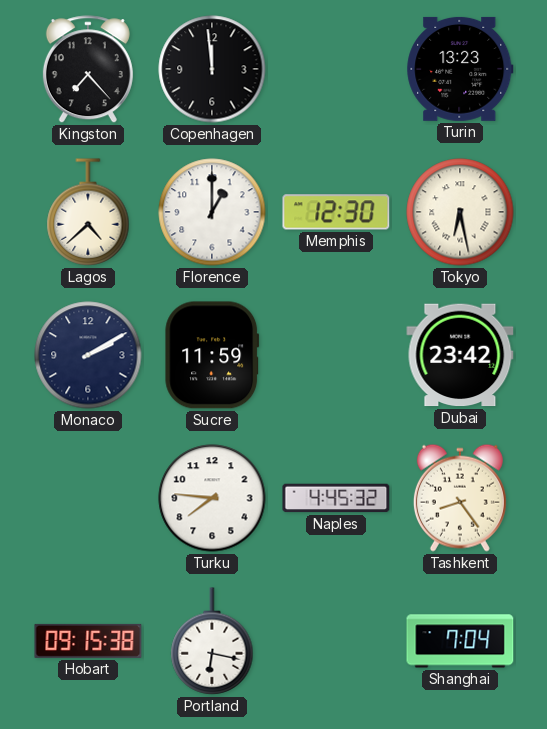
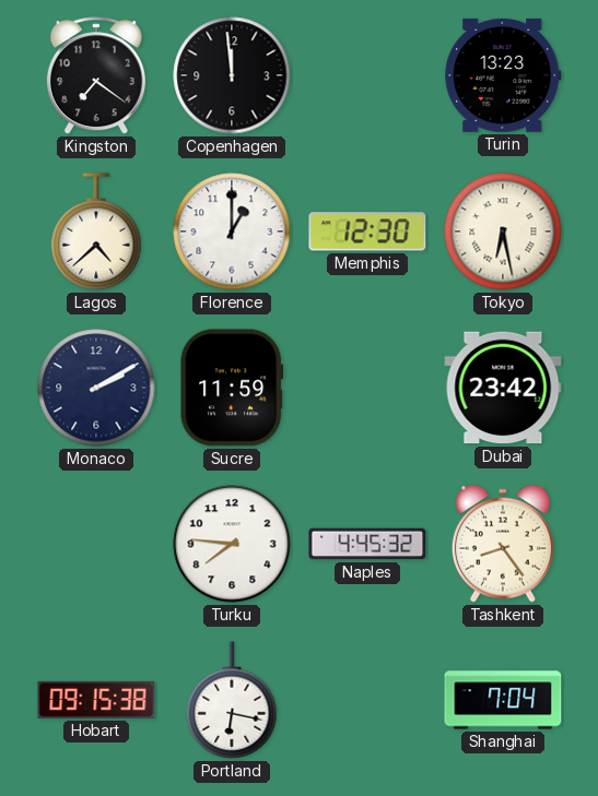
Kingston: 7:23 -> 7:21 (96, 76)
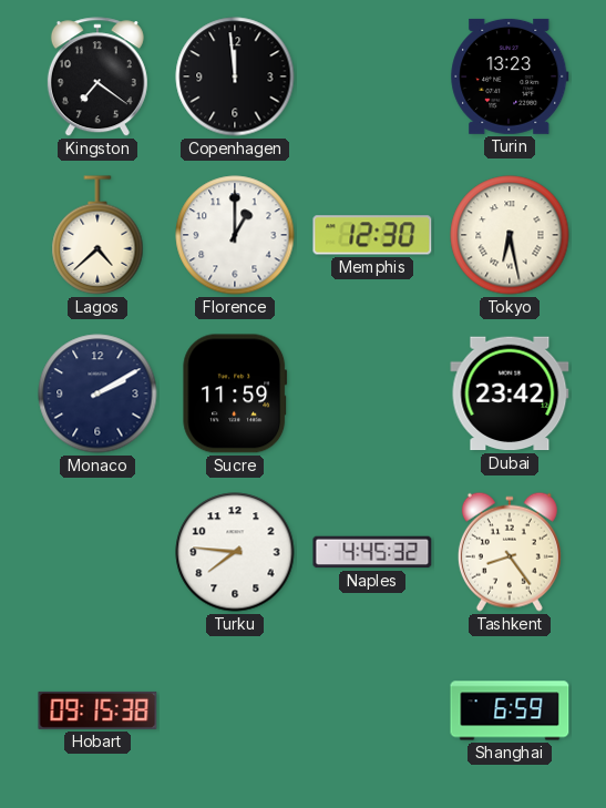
Portland: 6:17 -> none (232, 700)
Shanghai: 7:04 -> 6:59 (510, 710)
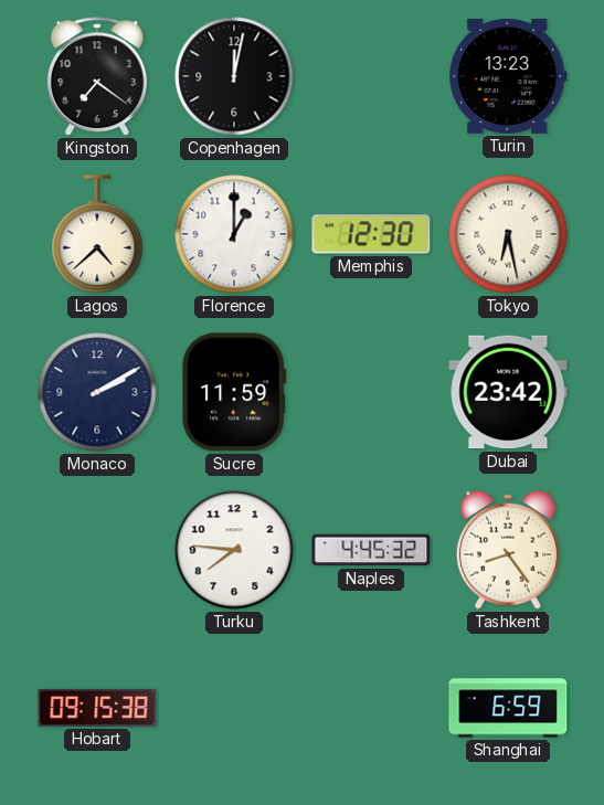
Copenhagen: 11:59 -> 12:02 (234, 76)
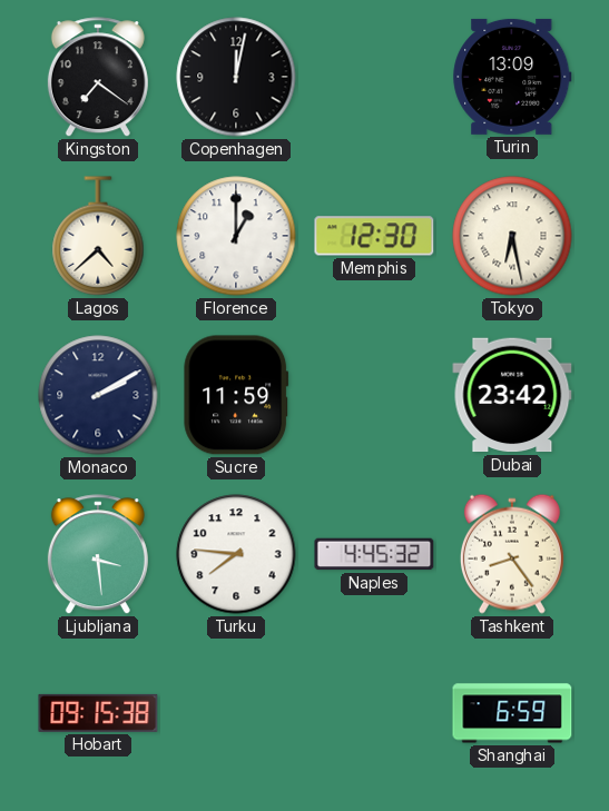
Turin: 13:23 -> 13:09 (512, 77)
Ljubljana: none -> 3:29 (98, 555)
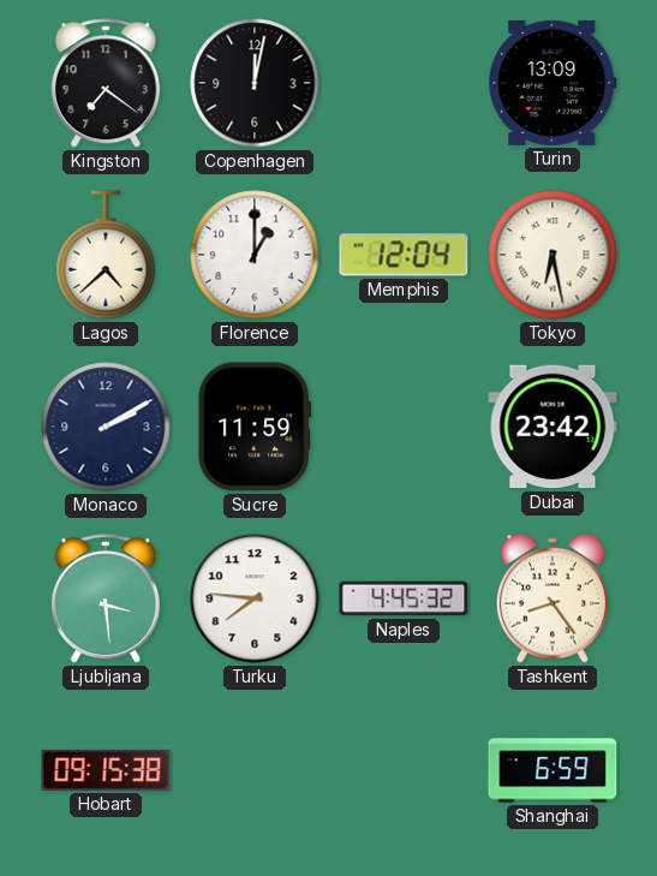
Memphis: 12:30 -> 12:04 (404, 255)
